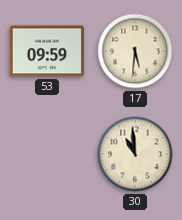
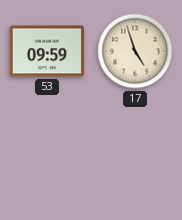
17: 5:31 -> 4:57 (135, 51)
30: 10:59 -> none (135, 154)
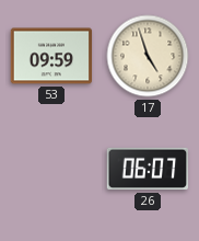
26: none -> 06:07 (148, 169)
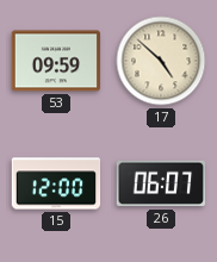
17: 4:57 -> 4:52 (161, 61)
15: none -> 12:00 (56, 183)
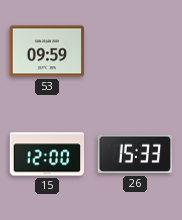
17: 4:52 -> none (161, 61)
26: 06:07 -> 15:33 (135, 154)
